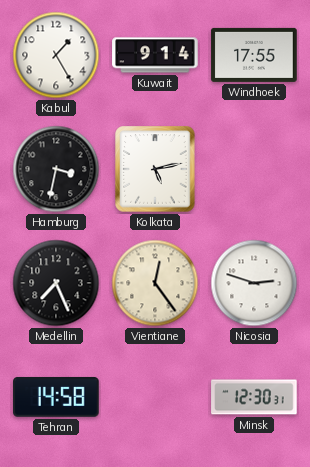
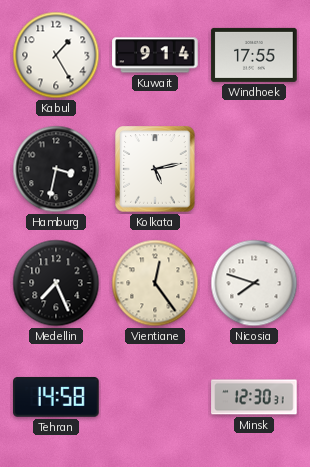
Nicosia: 2:48 -> 7:48 (254, 283)
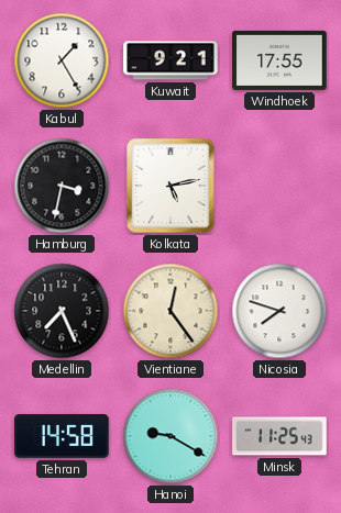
Kuwait: 9:14 -> 9:21 (170, 60)
Hanoi: none -> 9:20 (170, 436)
Minsk: 12:30 -> 11:25 (279, 436)
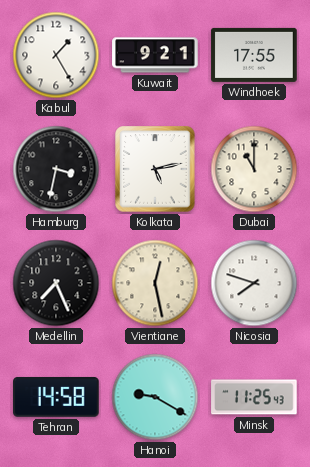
Dubai: none -> 11:00 (254, 169)
Vientiane: 12:24 -> 12:28 (155, 283)
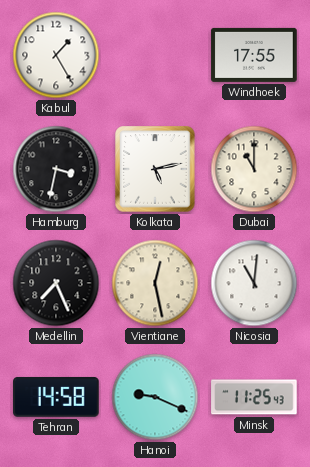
Kuwait: 9:21 -> none (155, 55)
Nicosia: 7:48 -> 11:01 (254, 283)
Hanoi: 9:20 -> 9:19 (155, 397)
